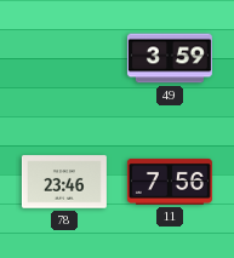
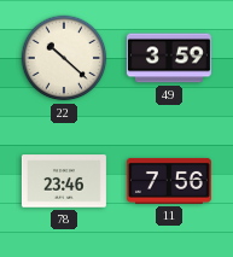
22: none -> 10:22 (64, 58)
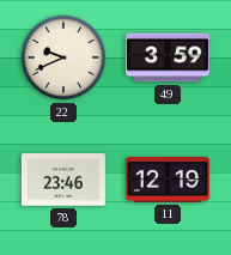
22: 10:22 -> 9:41 (63, 57)
11: 7:56 -> 12:19 (168, 180)
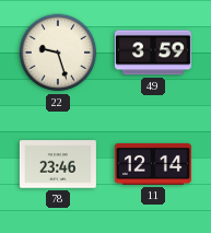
22: 9:41 -> 9:27 (58, 53)
11: 12:19 -> 12:14 (153, 164)
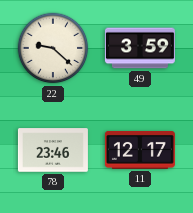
22: 9:27 -> 9:22 (53, 48)
11: 12:14 -> 12:17 (140, 150)
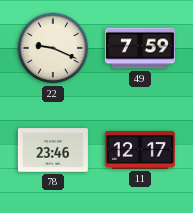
22: 9:22 -> 9:19 (53, 48)
49: 3:59 -> 7:59 (140, 48)
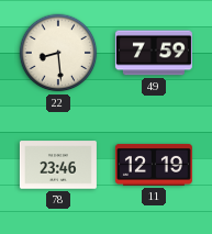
22: 9:19 -> 8:29 (58, 53)
11: 12:17 -> 12:19 (154, 165)
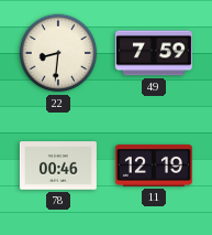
22: 8:29 -> 8:31 (58, 53)
78: 23:46 -> 00:46 (58, 165)
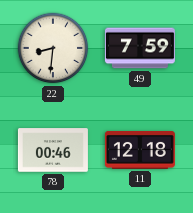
11: 12:19 -> 12:18 (140, 150)
